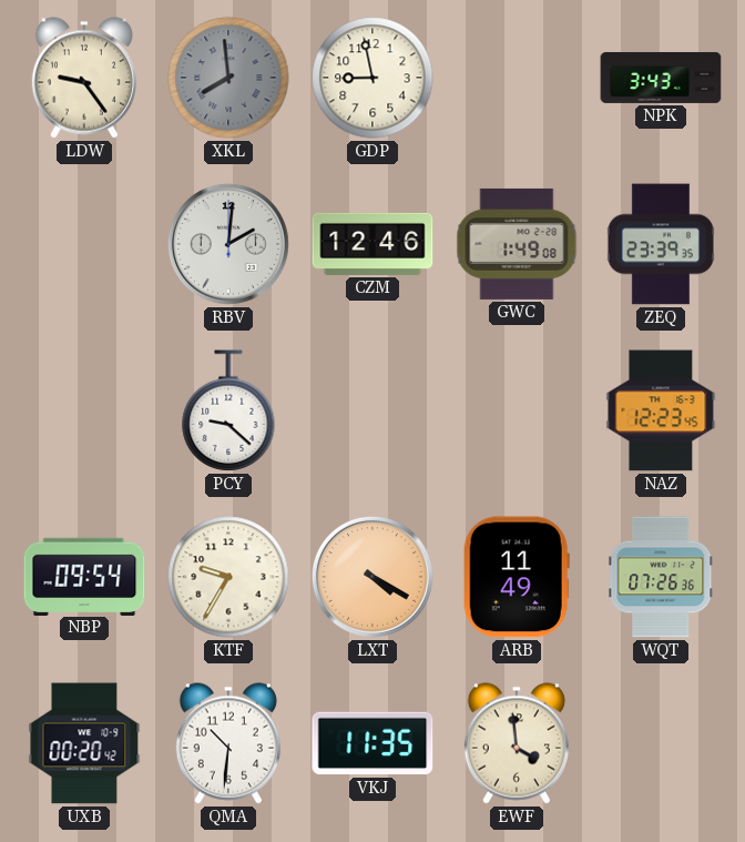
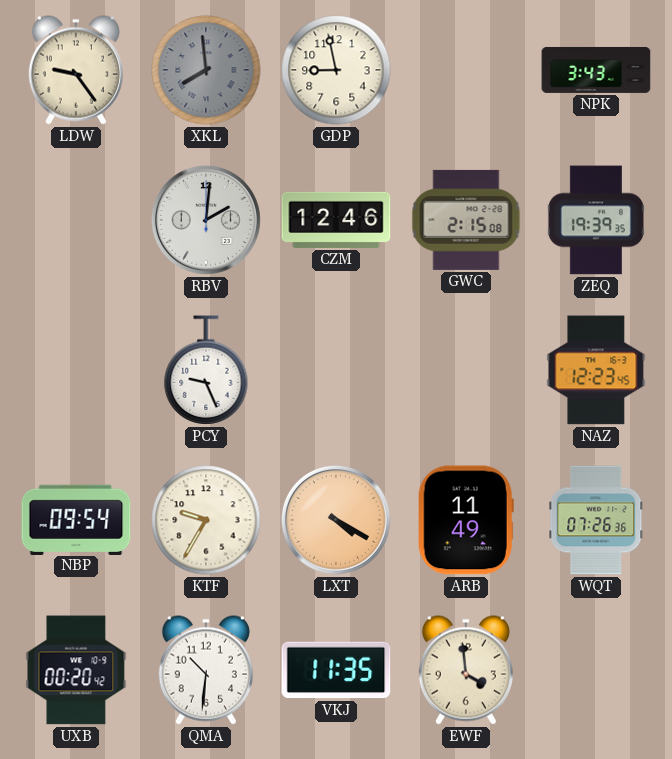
GWC: 1:49 -> 2:15 (466, 220)
ZEQ: 23:39 -> 19:39 (596, 220)
PCY: 9:22 -> 9:26 (206, 370)
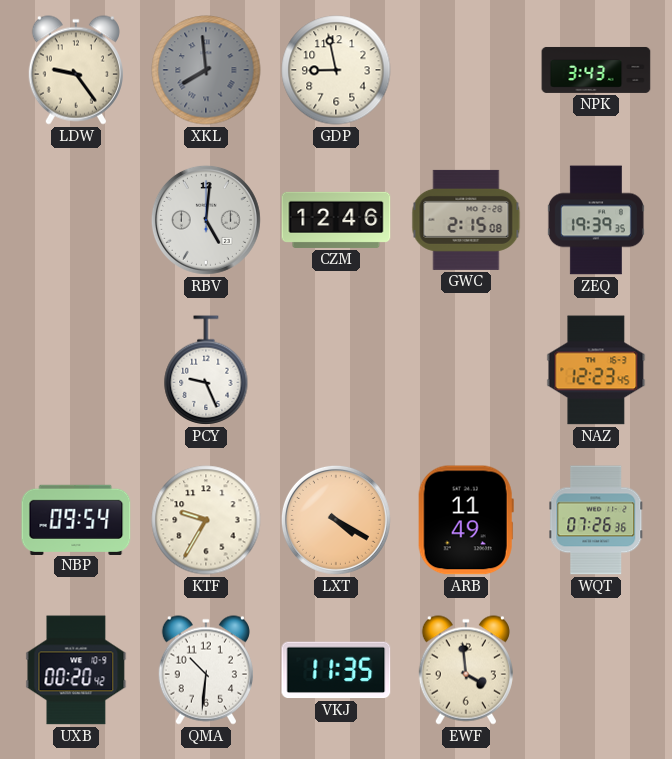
RBV: 2:01 -> 5:01 (206, 220)
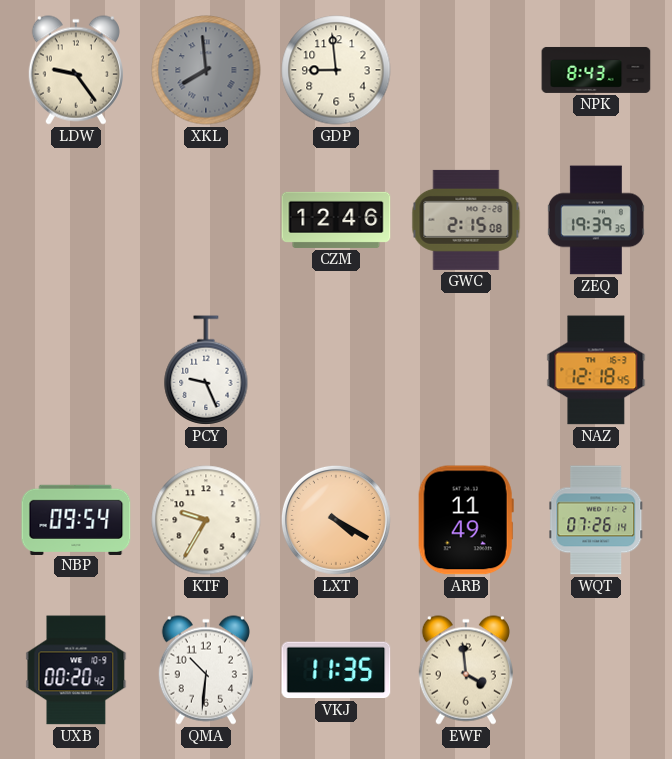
GDP: 8:58 -> 8:59 (336, 70)
NPK: 3:43 -> 8:43 (596, 70)
RBV: 5:01 -> none (206, 220)
NAZ: 12:23 -> 12:18 (596, 370)
WQT: 07:26:36 -> 07:26:14 (596, 520)
